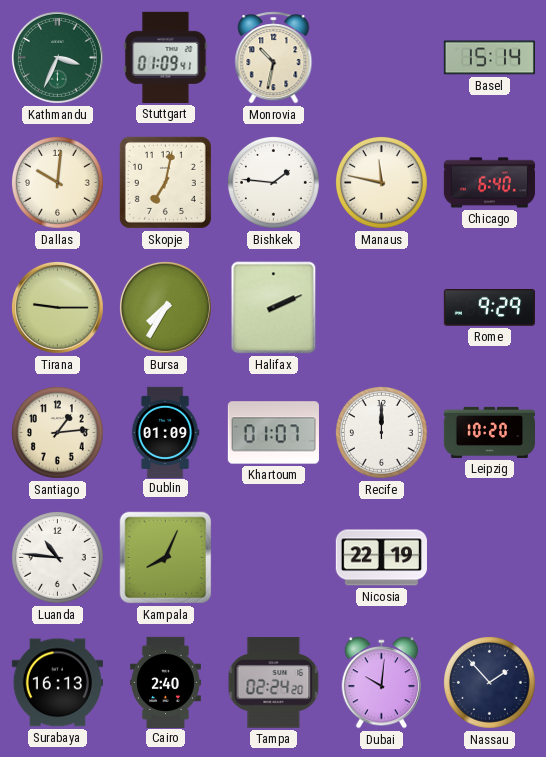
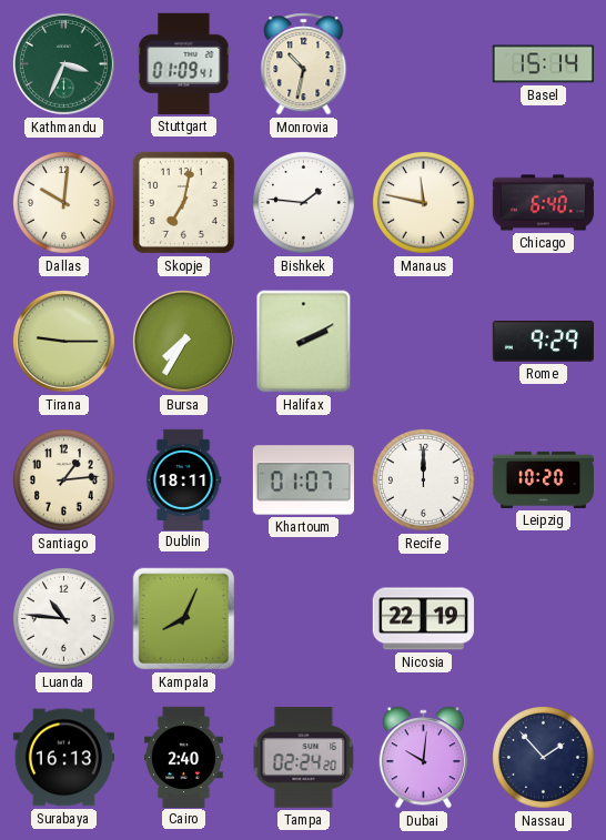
Halifax: 2:11 -> 2:10 (304, 342)
Dublin: 01:09 -> 18:11 (183, 479)
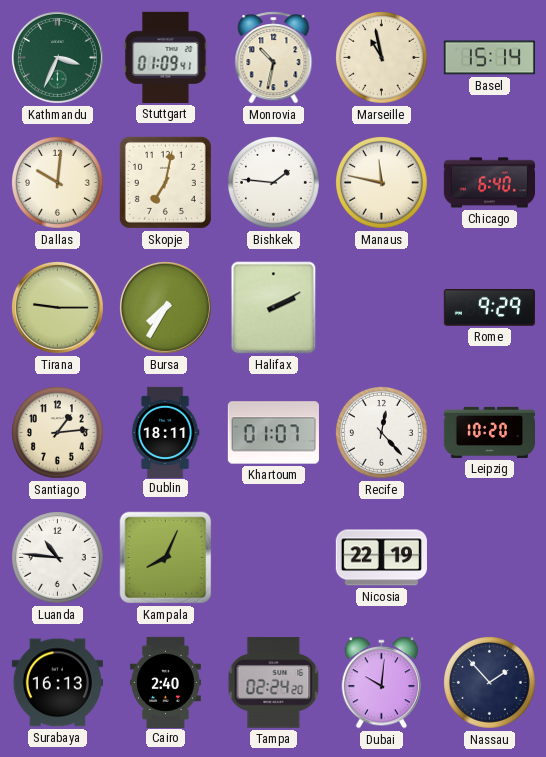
Marseille: none -> 10:58 (382, 58)
Recife: 12:00 -> 12:23 (382, 433)
